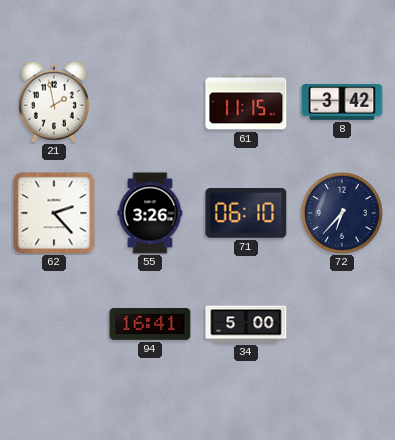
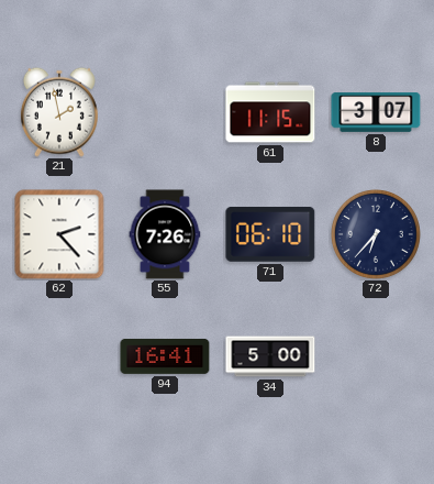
8: 3:42 -> 3:07 (376, 113)
55: 3:26 -> 7:26 (165, 234)
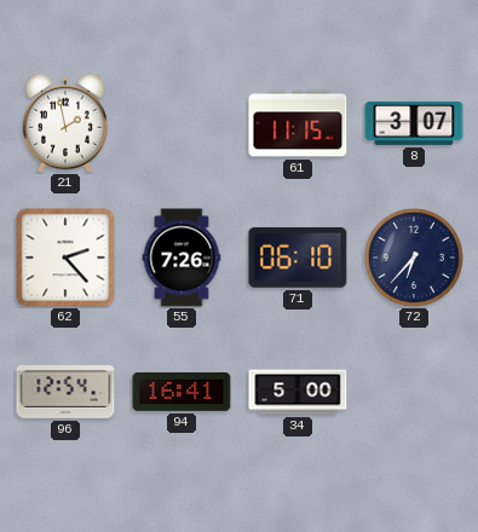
96: none -> 12:54 (65, 393)
